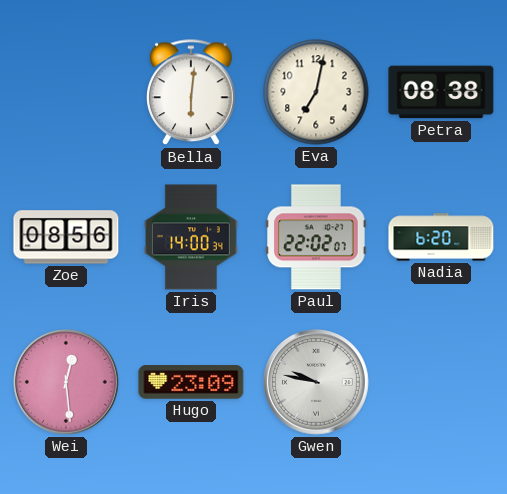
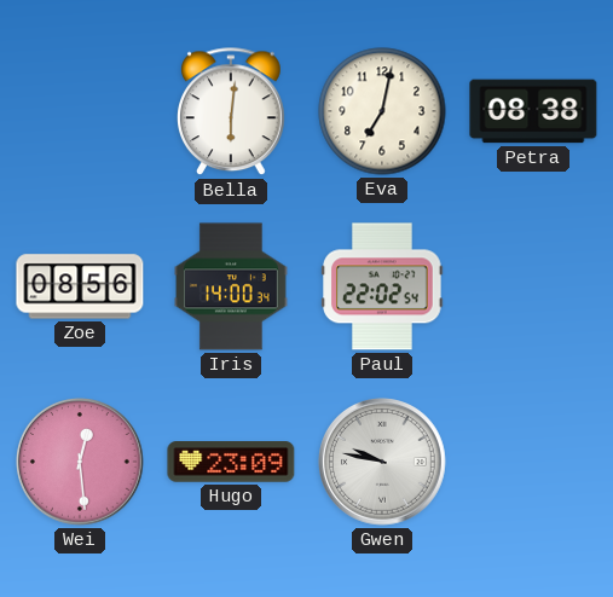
Paul: 22:02:07 -> 22:02:54 (383, 286)
Nadia: 6:20 -> none (441, 237)
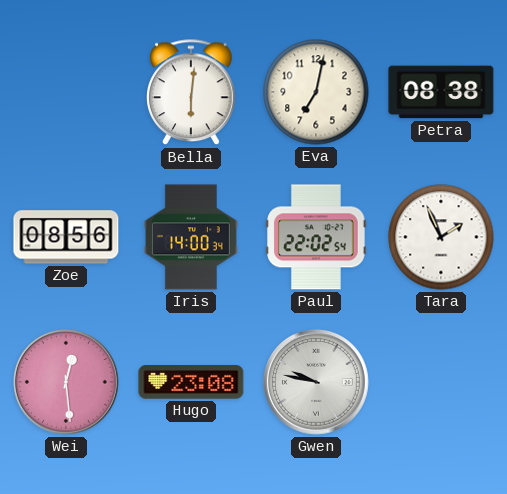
Tara: none -> 1:56 (441, 237)
Hugo: 23:09 -> 23:08 (191, 382)
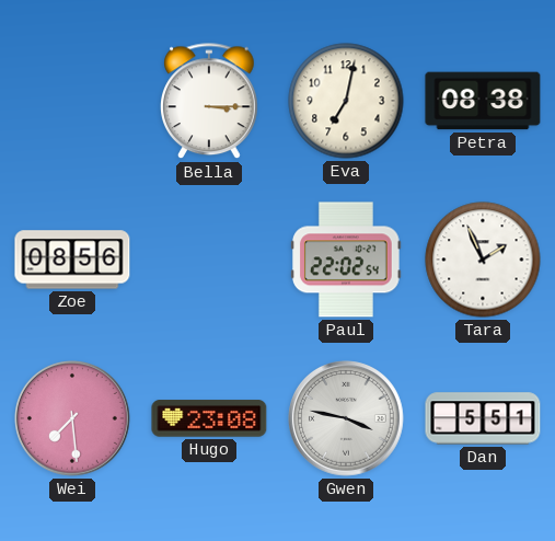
Bella: 6:01 -> 3:15 (210, 102)
Iris: 14:00 -> none (191, 237)
Wei: 12:29 -> 7:29 (73, 419)
Gwen: 9:47 -> 3:47 (347, 419)
Dan: none -> 5:51 (483, 418)
